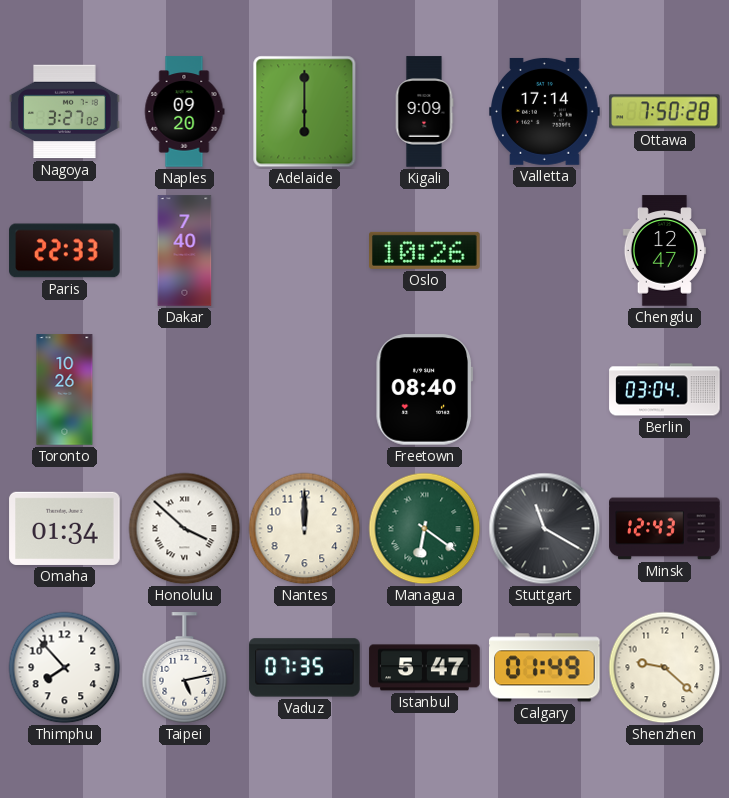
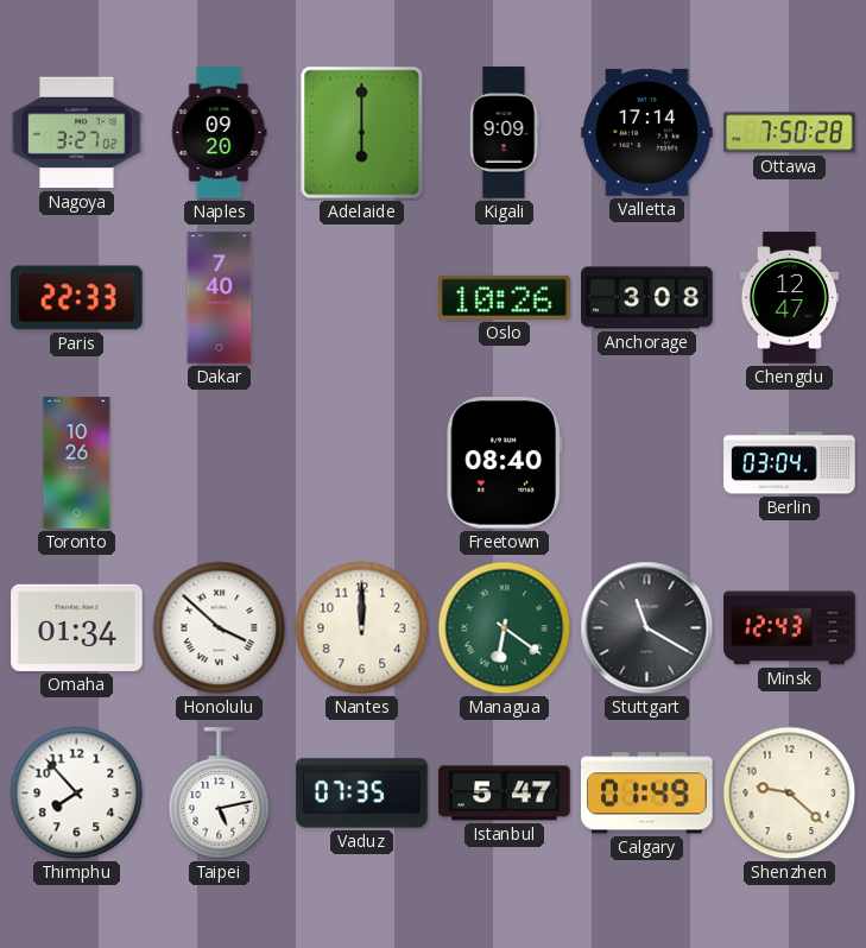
Anchorage: none -> 3:08 (647, 298)
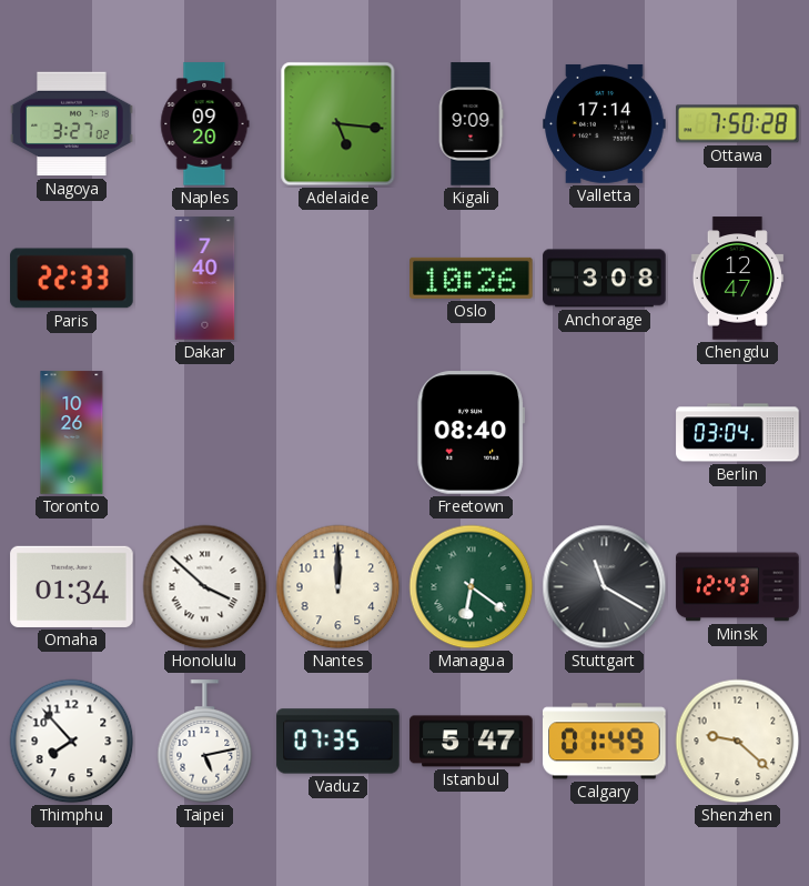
Adelaide: 6:00 -> 5:16 (338, 124)
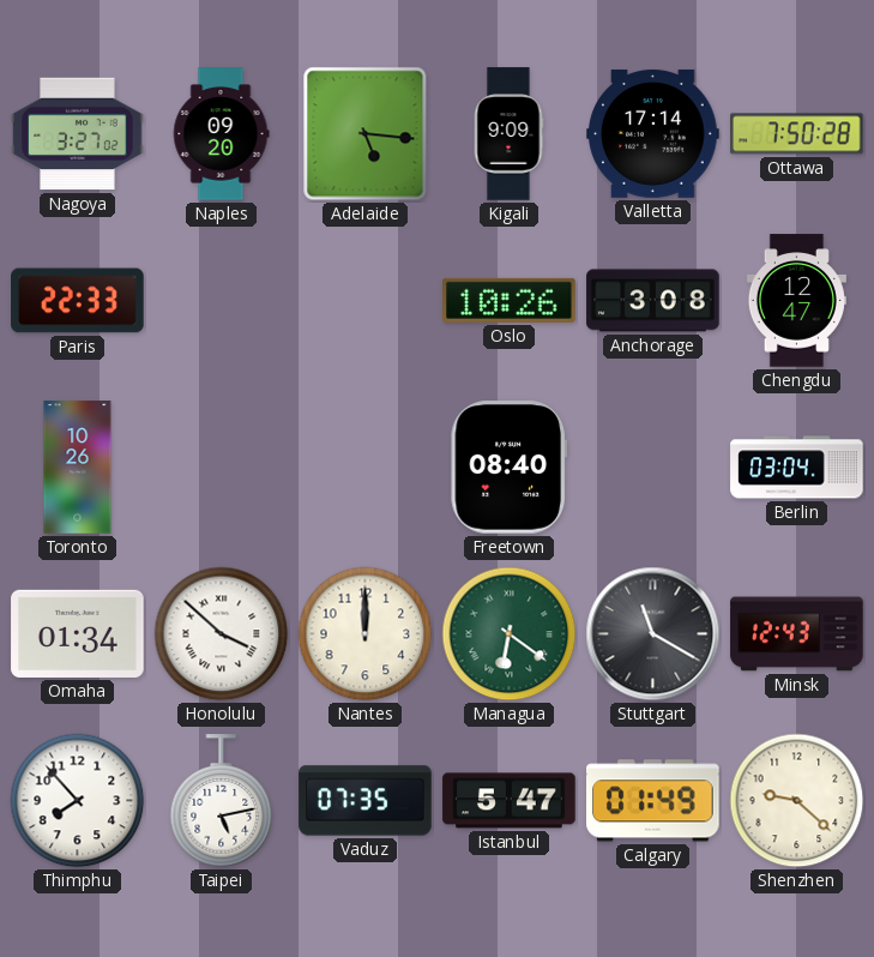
Dakar: 7:40 -> none (205, 279)
